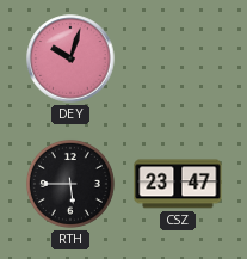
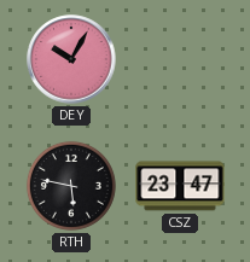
DEY: 10:03 -> 10:05 (71, 59)
RTH: 5:45 -> 5:47 (71, 186)
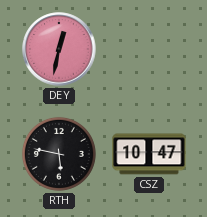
DEY: 10:05 -> 12:32 (59, 49)
CSZ: 23:47 -> 10:47 (149, 154)
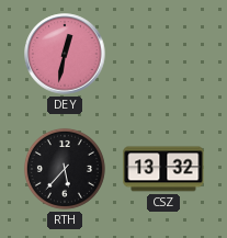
RTH: 5:47 -> 5:37 (65, 169)
CSZ: 10:47 -> 13:32 (163, 169)
